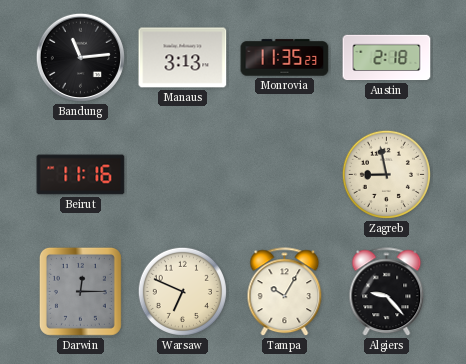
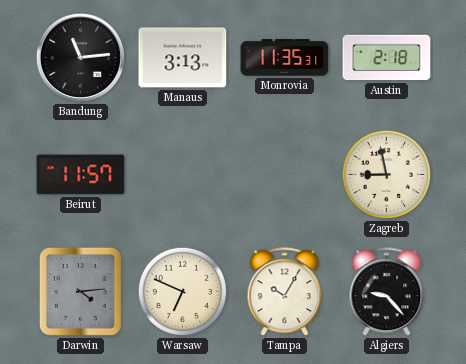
Monrovia: 11:35:23 -> 11:35:31 (285, 58)
Beirut: 11:16 -> 11:57 (81, 175)
Darwin: 12:15 -> 4:14 (80, 291)
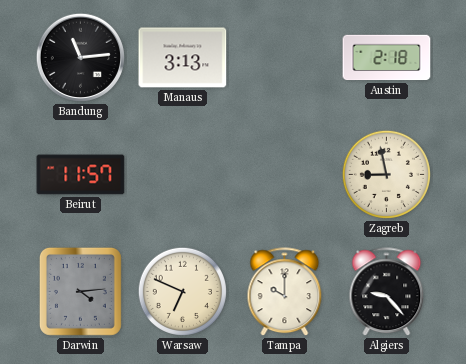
Monrovia: 11:35 -> none (285, 58)
Tampa: 10:05 -> 10:00 (285, 292)
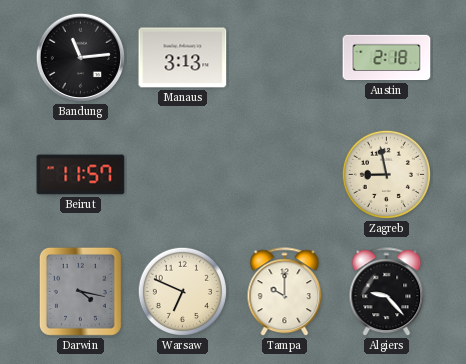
Darwin: 4:14 -> 4:17 (80, 291)
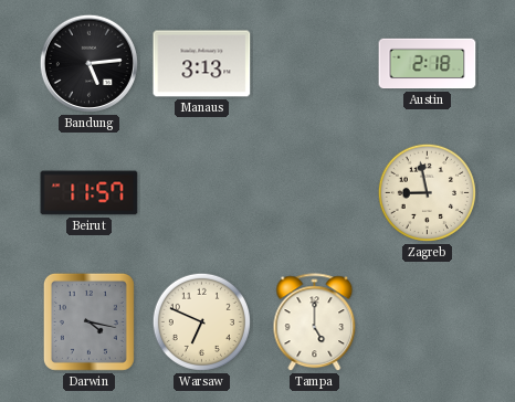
Bandung: 11:14 -> 5:14 (88, 63)
Tampa: 10:00 -> 5:00 (315, 322)
Algiers: 9:23 -> none (387, 292)
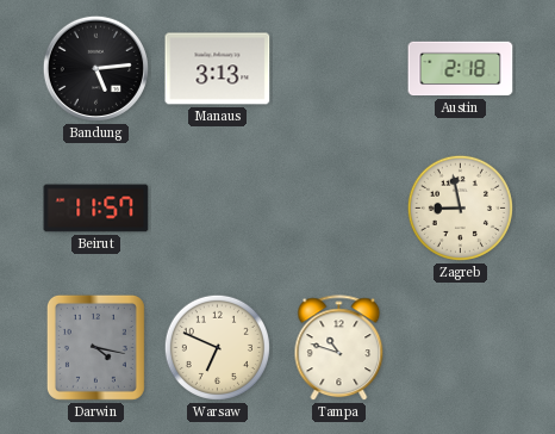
Tampa: 5:00 -> 10:48 (339, 348)
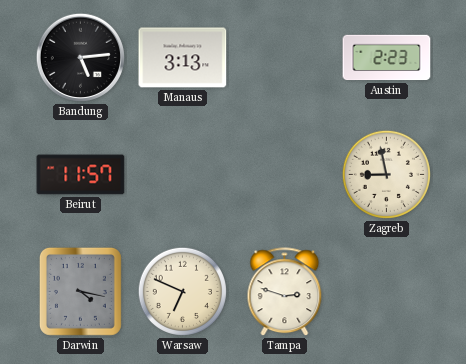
Austin: 2:18 -> 2:23 (387, 58)
Tampa: 10:48 -> 2:48 (285, 292)
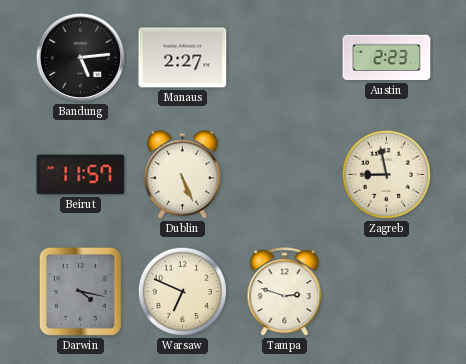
Manaus: 3:13 -> 2:27 (183, 58)
Dublin: none -> 5:26 (182, 175)
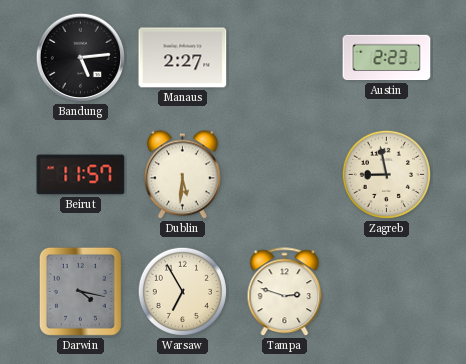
Dublin: 5:26 -> 5:31 (182, 175)
Warsaw: 6:49 -> 6:55 (182, 291)
